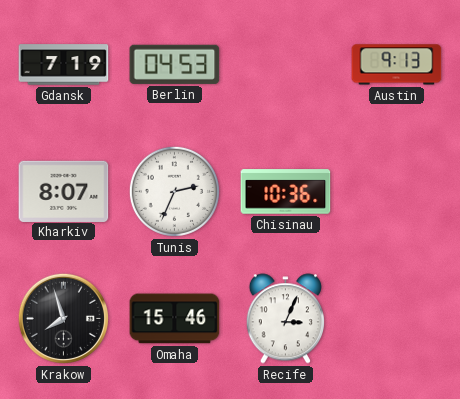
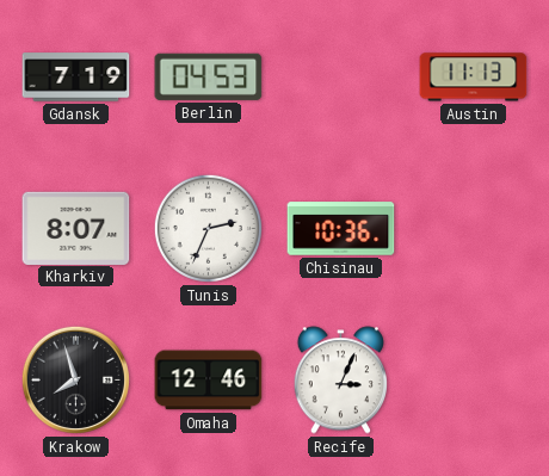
Austin: 9:13 -> 11:13 (474, 78)
Omaha: 15:46 -> 12:46 (209, 381)
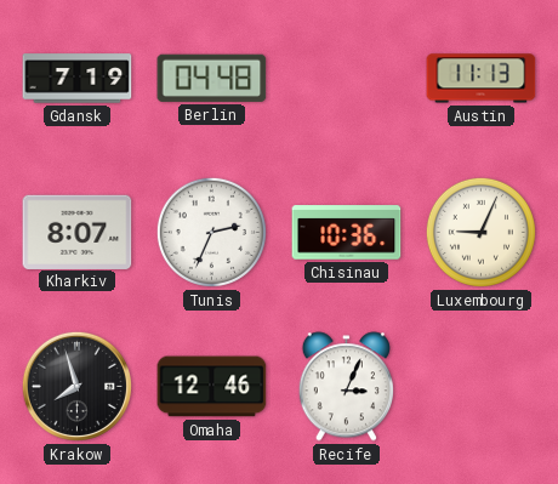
Berlin: 04:53 -> 04:48 (212, 78)
Luxembourg: none -> 9:04 (480, 232)
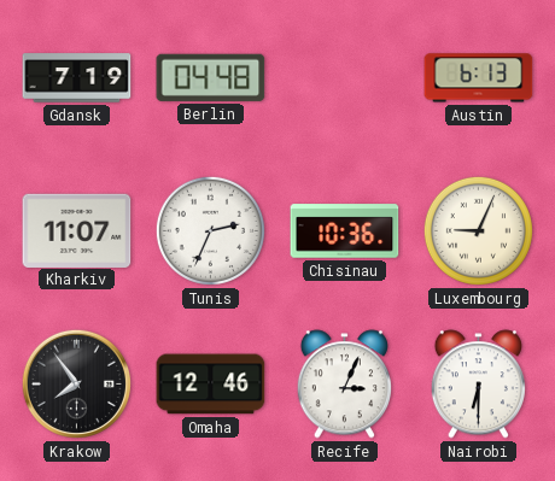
Austin: 11:13 -> 6:13 (479, 78)
Kharkiv: 8:07 -> 11:07 (77, 230)
Krakow: 7:57 -> 7:54 (76, 383)
Nairobi: none -> 6:30 (478, 385)
